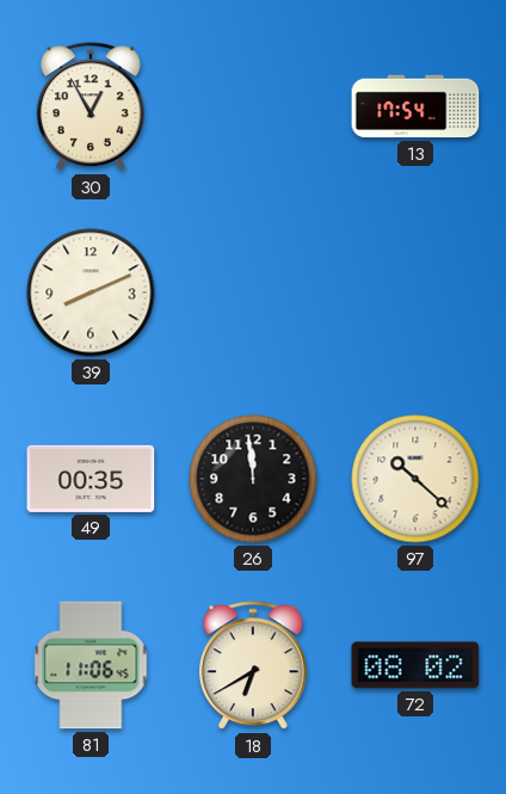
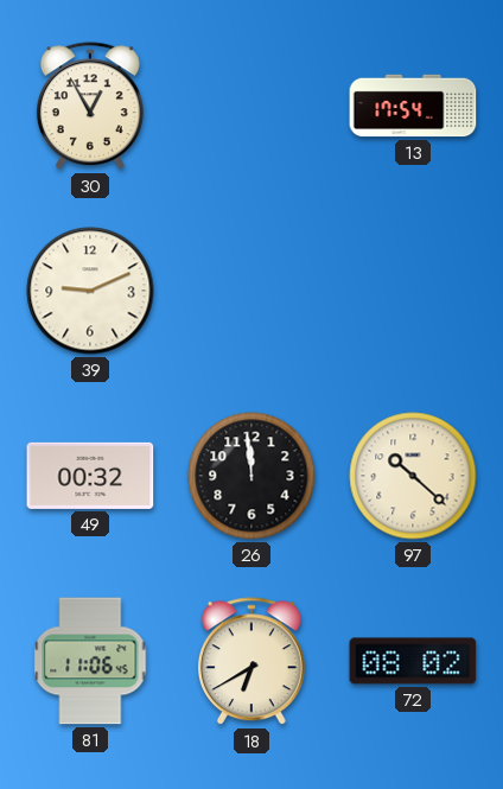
39: 8:11 -> 9:11 (90, 291)
49: 00:35 -> 00:32 (90, 476)
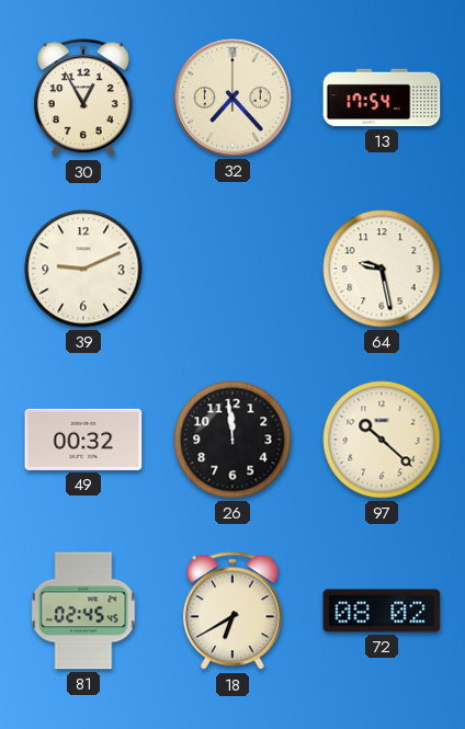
32: none -> 7:23 (232, 98)
64: none -> 9:28 (382, 269)
81: 11:06 -> 02:45 (83, 611)
